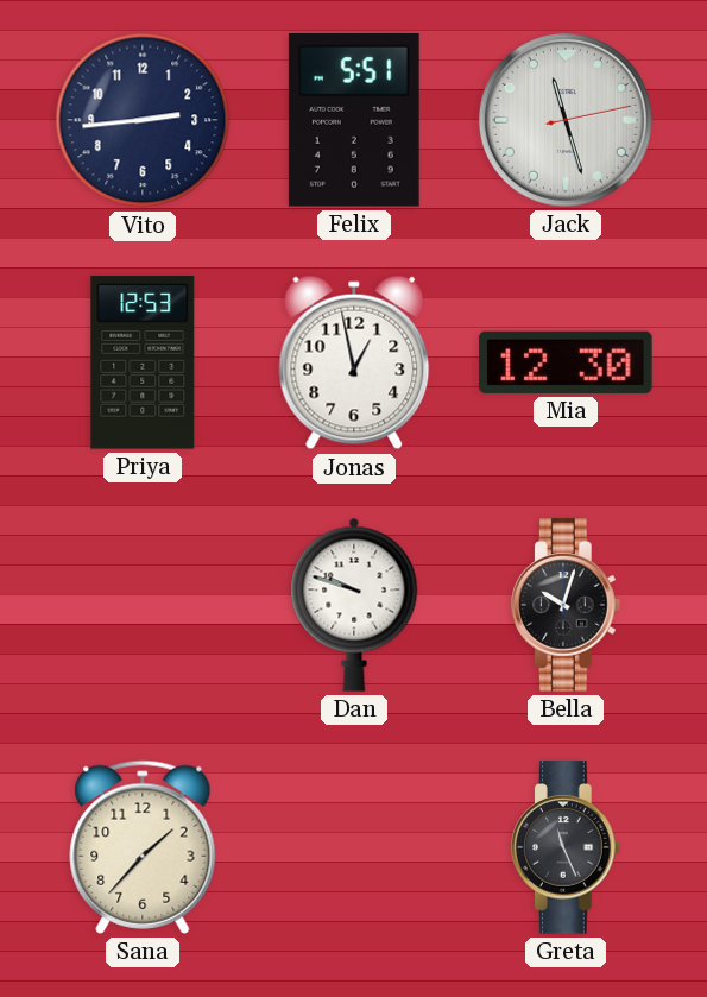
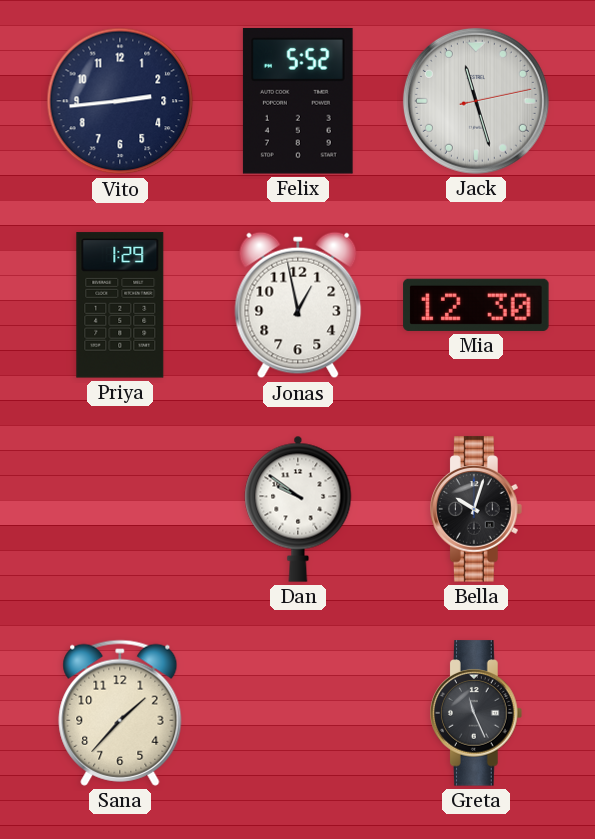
Felix: 5:51 -> 5:52 (298, 102)
Priya: 12:53 -> 1:29 (120, 305)
Dan: 9:48 -> 9:51 (298, 509)
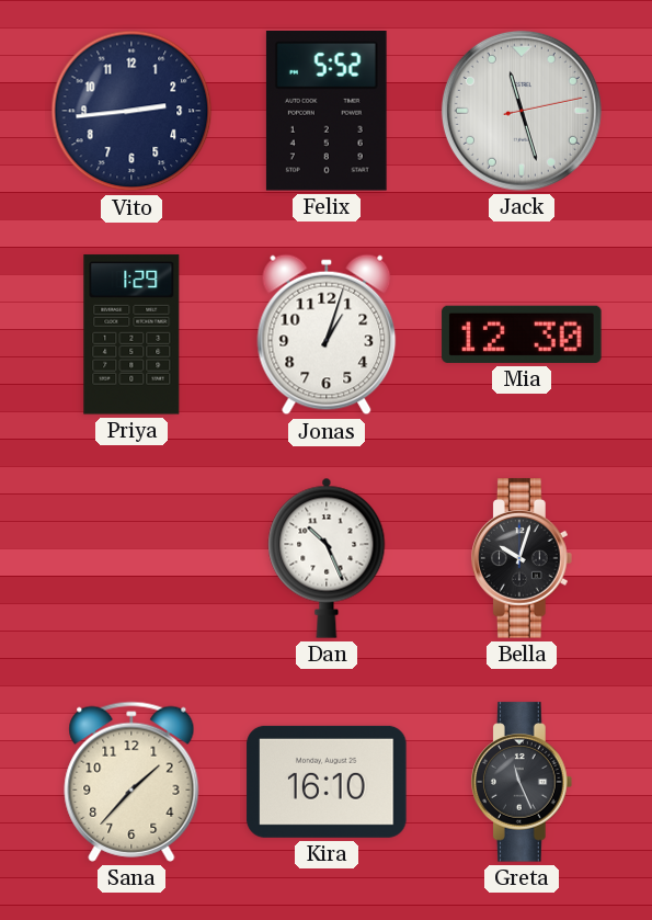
Jonas: 12:58 -> 1:03 (327, 334)
Dan: 9:51 -> 10:26 (327, 558)
Kira: none -> 16:10 (327, 782)
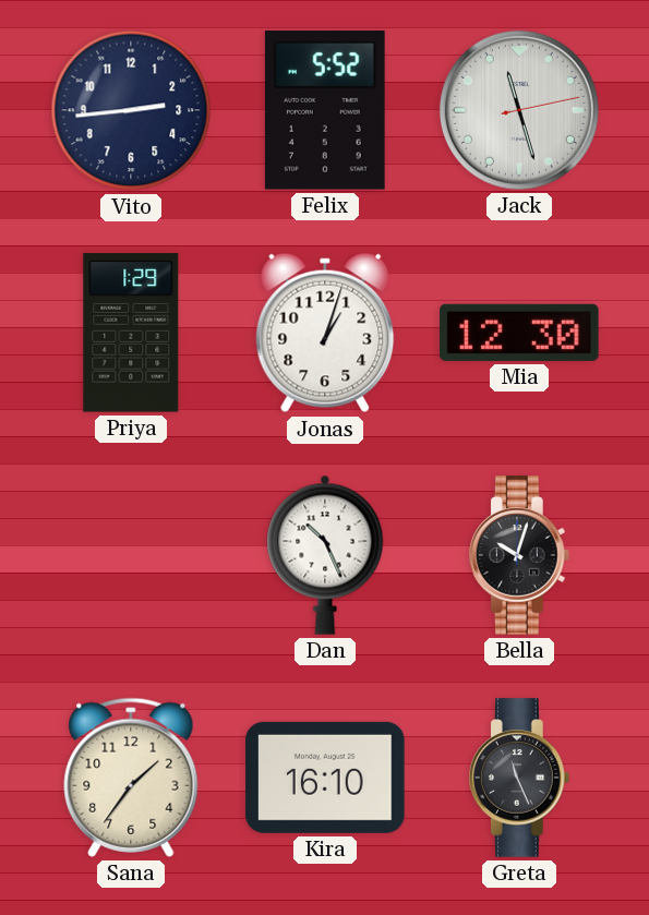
Sana: 1:37 -> 1:36 (131, 778)
